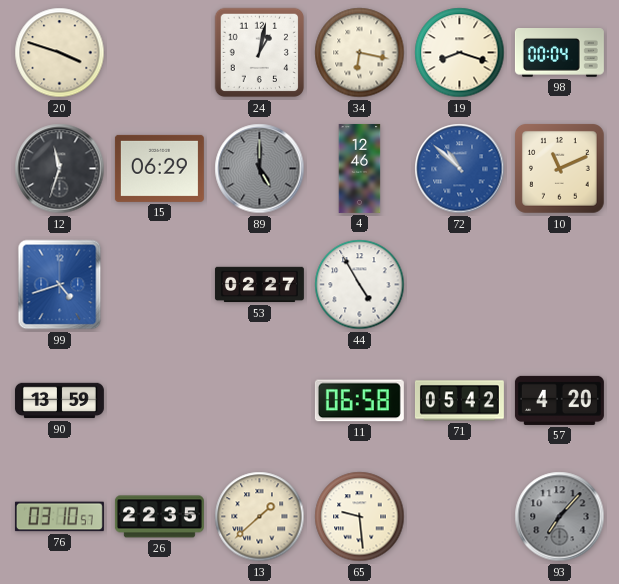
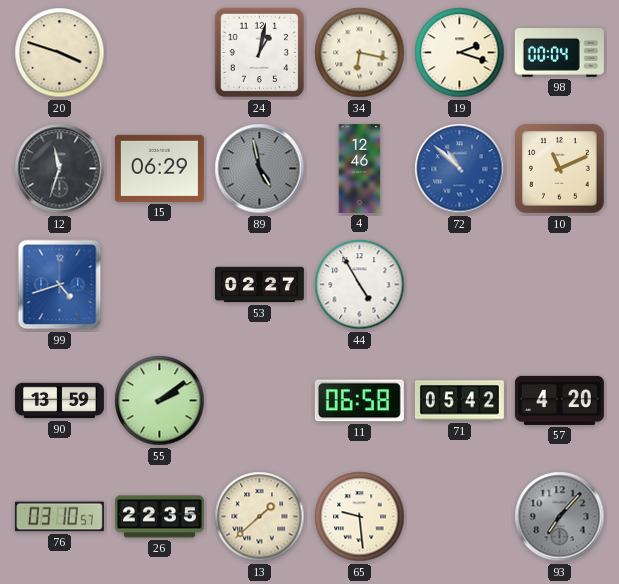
19: 8:18 -> 2:18 (460, 53)
89: 5:00 -> 4:58 (260, 169)
55: none -> 2:09 (160, 401)
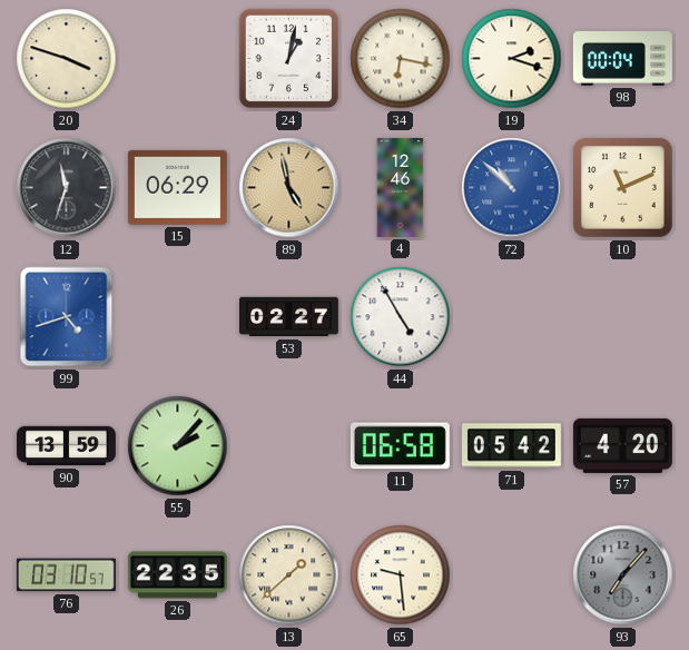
89 dial: grey -> champagne (289, 188)
55: 2:09 -> 2:07 (178, 446)
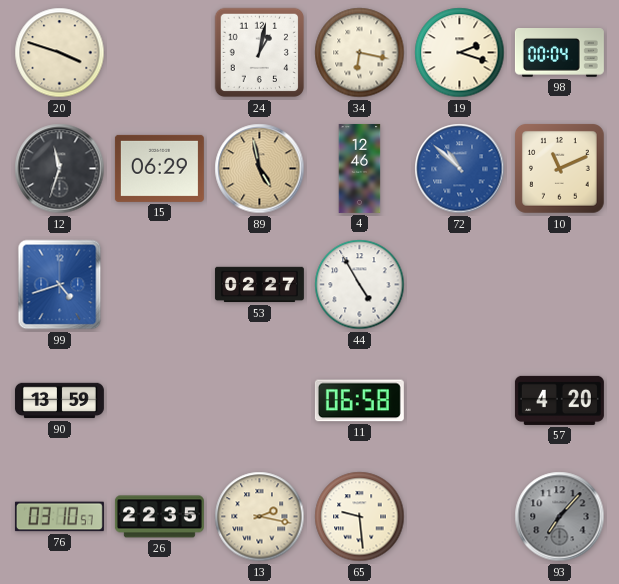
55: 2:07 -> none (178, 446)
71: 05:42 -> none (511, 446)
13: 1:38 -> 2:17 (260, 517)
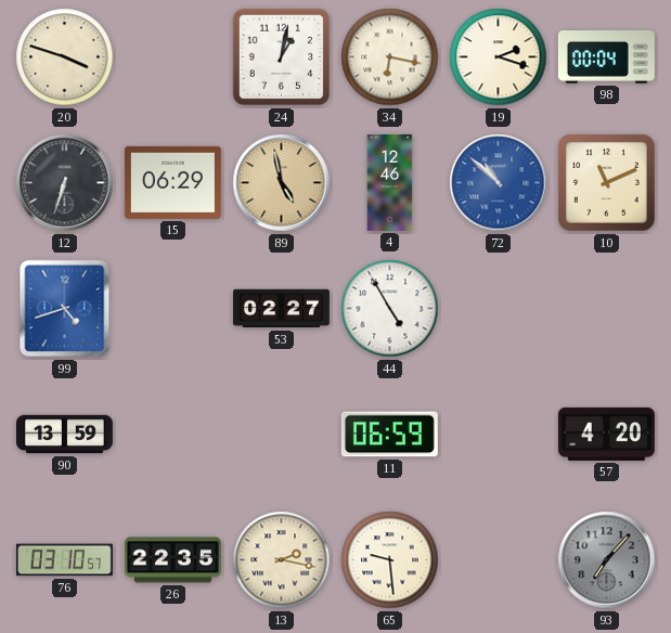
12: 11:33 -> 6:33 (65, 183)
11: 06:58 -> 06:59 (389, 435)
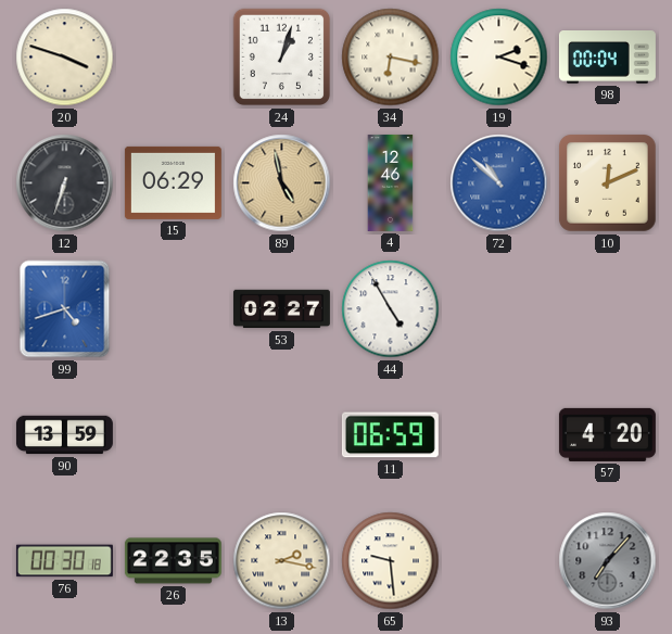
24: 1:02 -> 1:03 (282, 58)
10: 11:11 -> 12:11 (608, 183)
76: 03:10 -> 00:30 (64, 561)
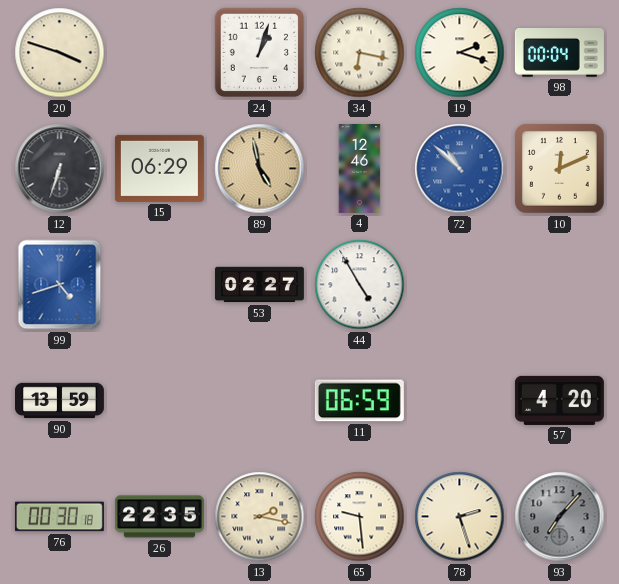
78: none -> 2:27 (460, 517)
